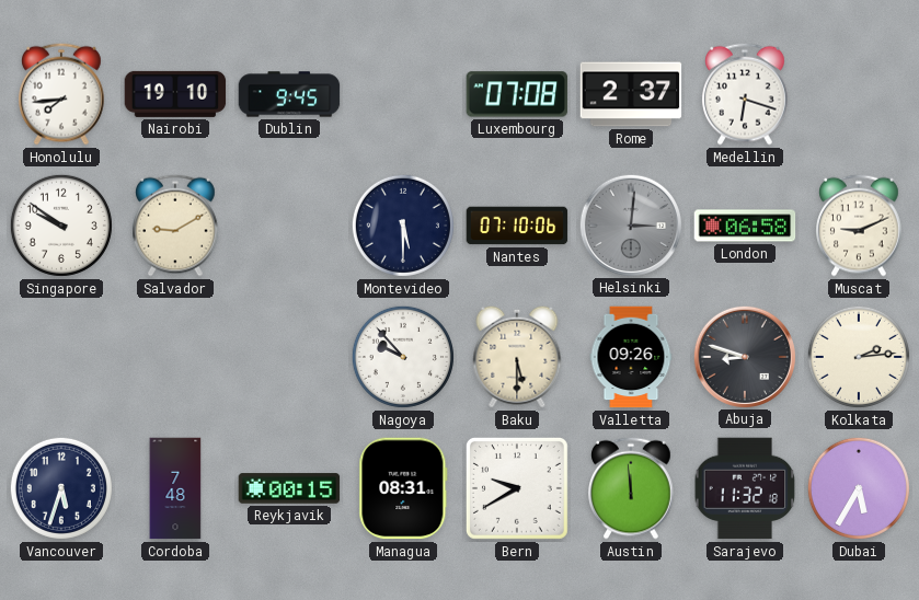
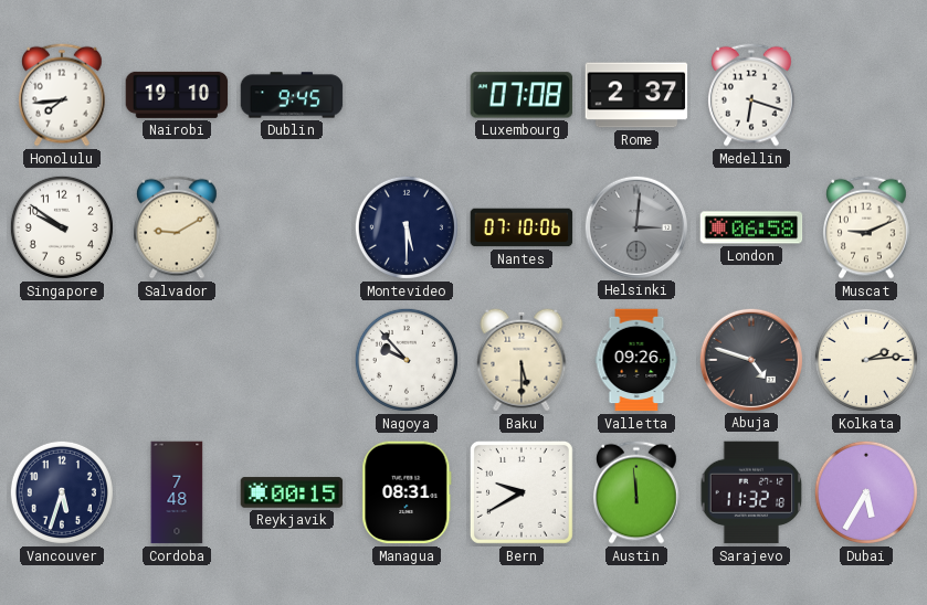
Abuja: 8:48 -> 4:48 (750, 359)
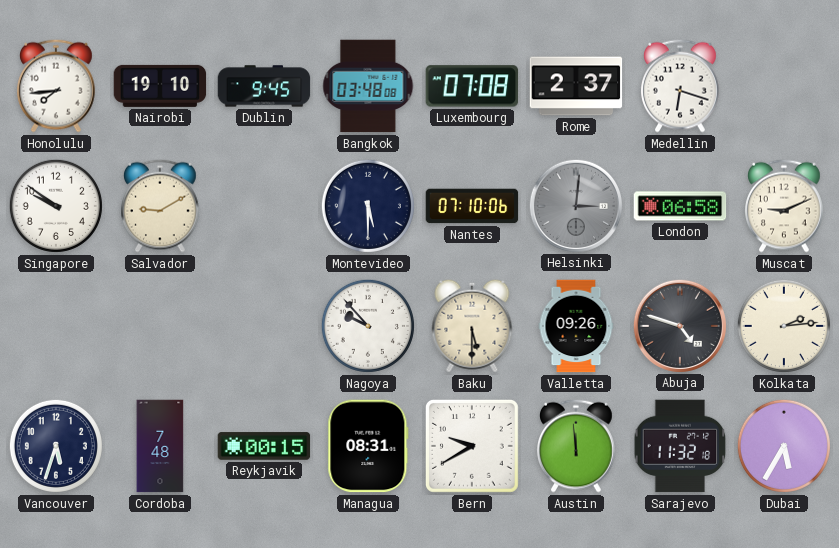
Bangkok: none -> 03:48 (368, 86)
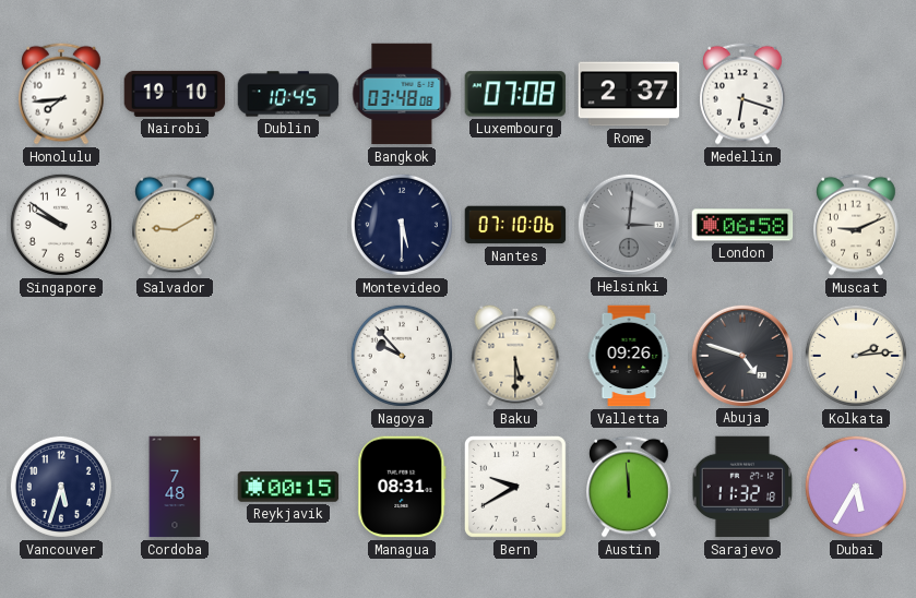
Dublin: 9:45 -> 10:45 (288, 94)
